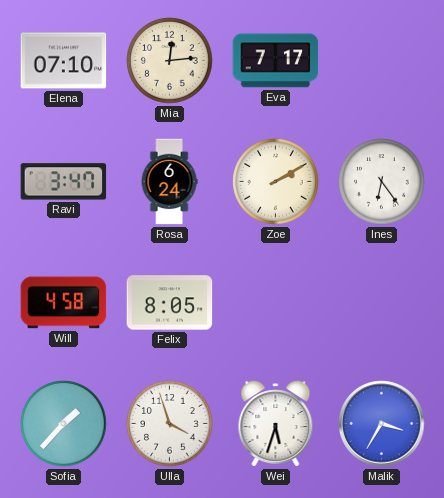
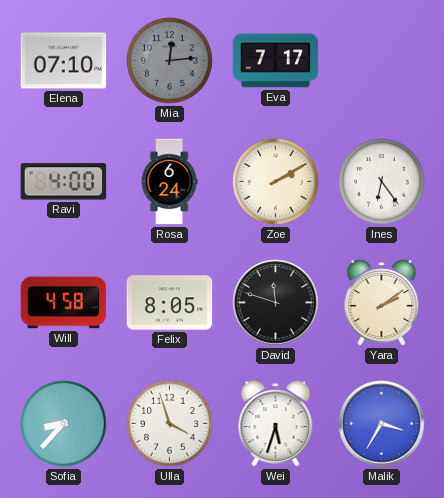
Mia dial: cream -> grey (170, 61)
Ravi: 3:47 -> 4:00 (64, 182)
David: none -> 11:48 (276, 303)
Yara: none -> 2:09 (382, 303)
Sofia: 1:37 -> 8:37 (64, 424)
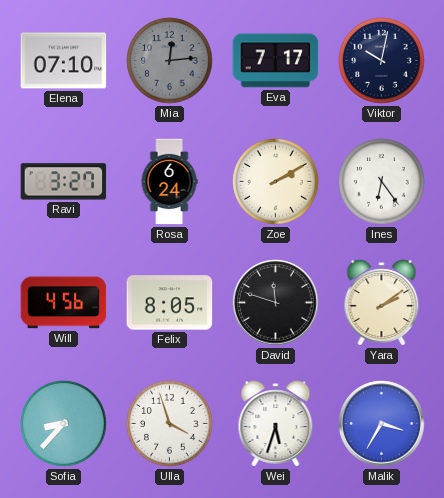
Viktor: none -> 10:02 (382, 61)
Ravi: 4:00 -> 3:27 (64, 182)
Will: 4:58 -> 4:56 (64, 303)
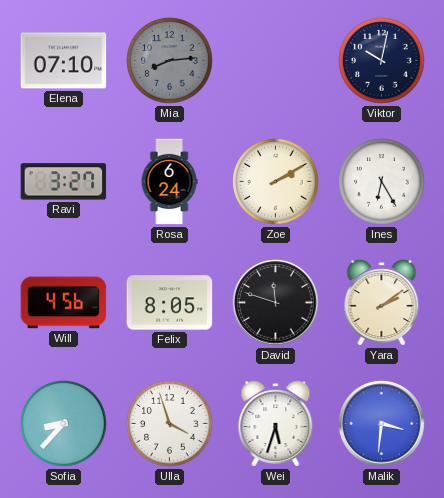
Mia: 12:14 -> 8:14 (170, 61)
Eva: 7:17 -> none (276, 61)
Ines: 6:24 -> 6:25 (382, 182)
Malik: 3:35 -> 3:31 (382, 424)
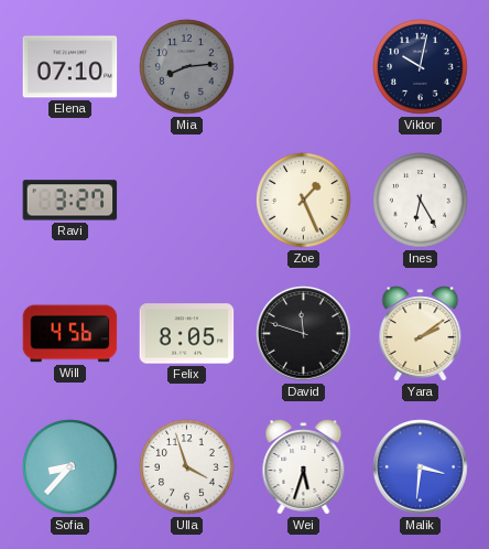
Rosa: 6:24 -> none (169, 182)
Zoe: 2:10 -> 1:26 (304, 201)
